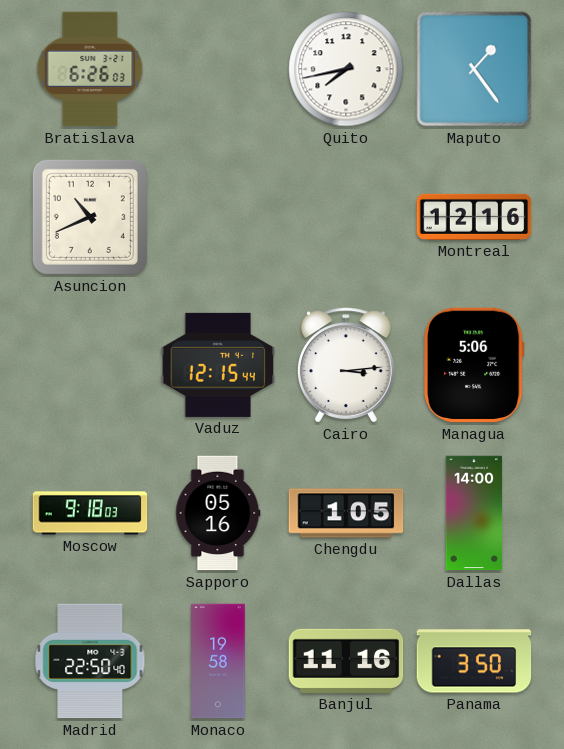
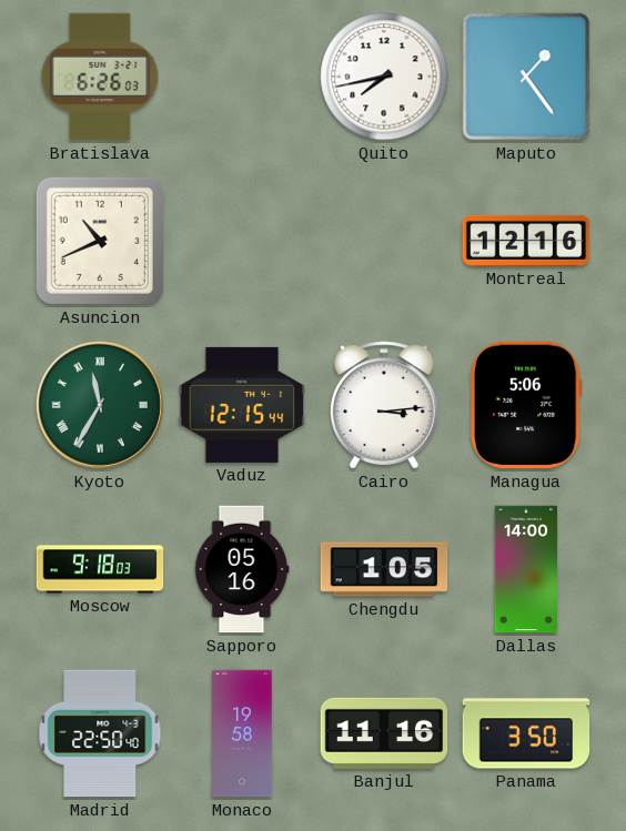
Kyoto: none -> 11:35 (100, 405)
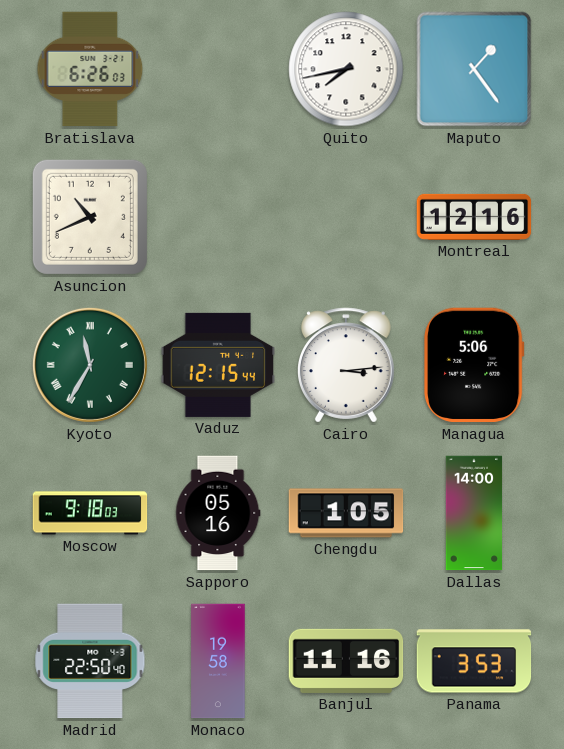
Panama: 3:50 -> 3:53 (474, 661)
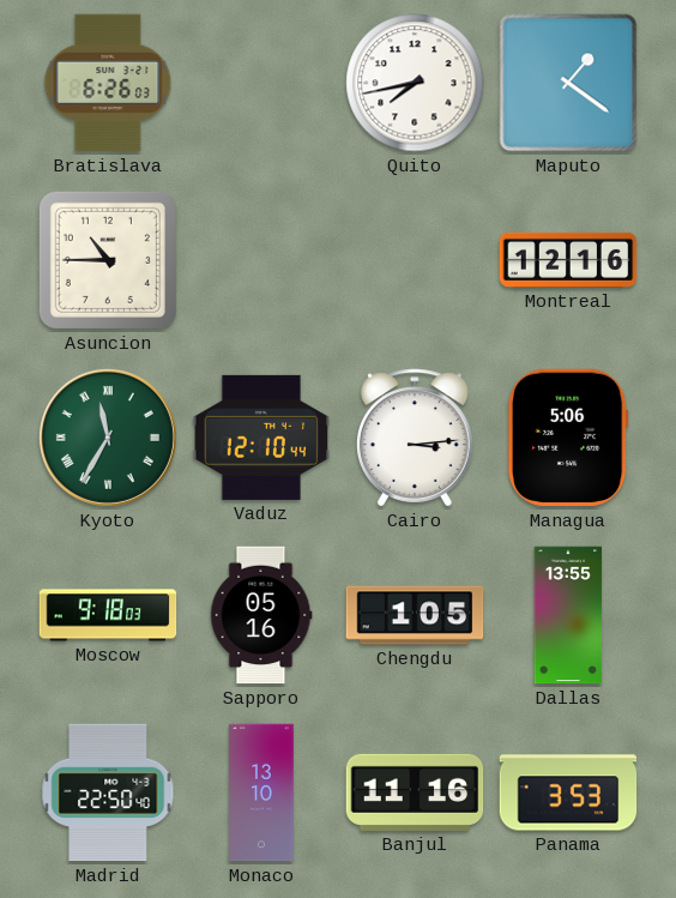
Maputo: 1:24 -> 1:21 (568, 83)
Asuncion: 10:41 -> 10:45 (108, 260)
Vaduz: 12:15 -> 12:10 (261, 438)
Dallas: 14:00 -> 13:55 (568, 615)
Monaco: 19:58 -> 13:10 (261, 792)
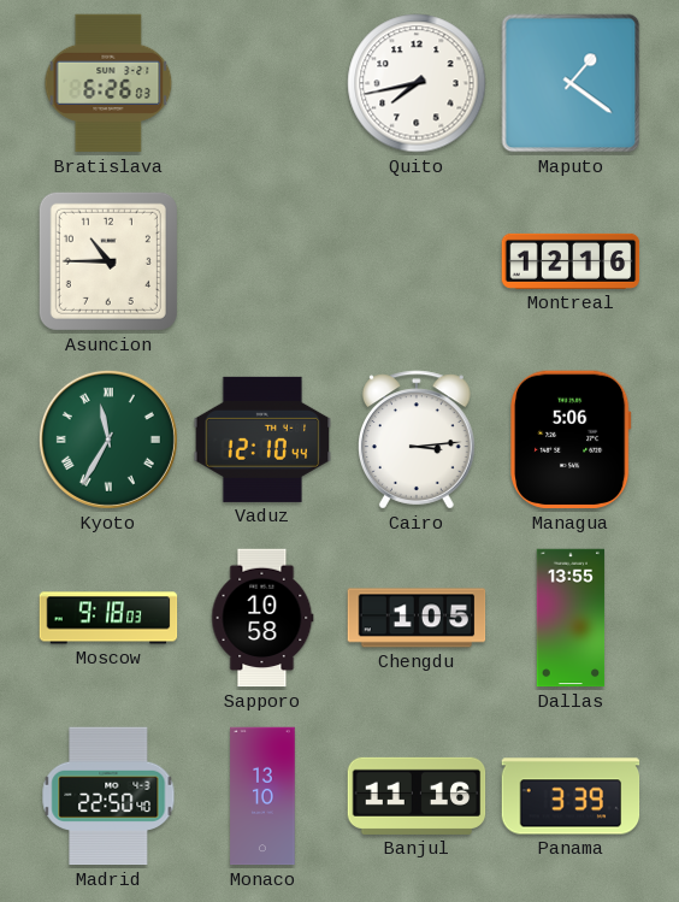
Sapporo: 05:16 -> 10:58 (262, 618)
Panama: 3:53 -> 3:39 (571, 796)
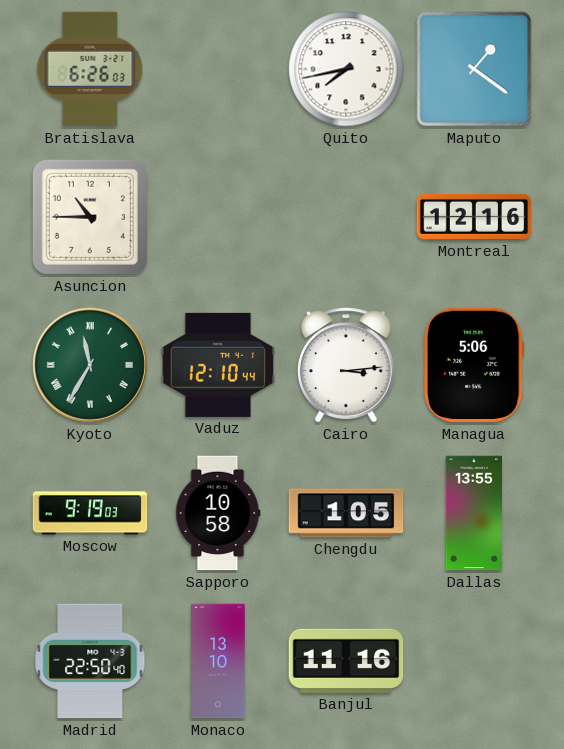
Moscow: 9:18 -> 9:19 (90, 513)
Panama: 3:39 -> none (571, 796)
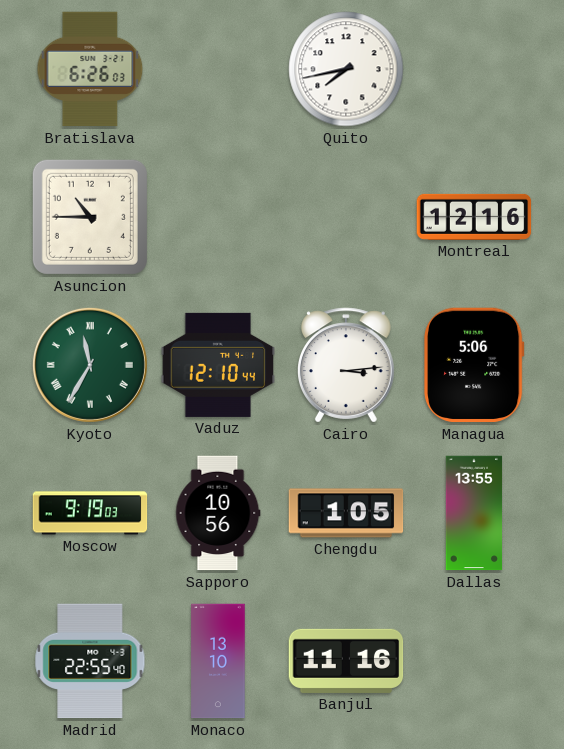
Maputo: 1:21 -> none (474, 69)
Sapporo: 10:58 -> 10:56 (218, 513)
Madrid: 22:50 -> 22:55 (90, 661)
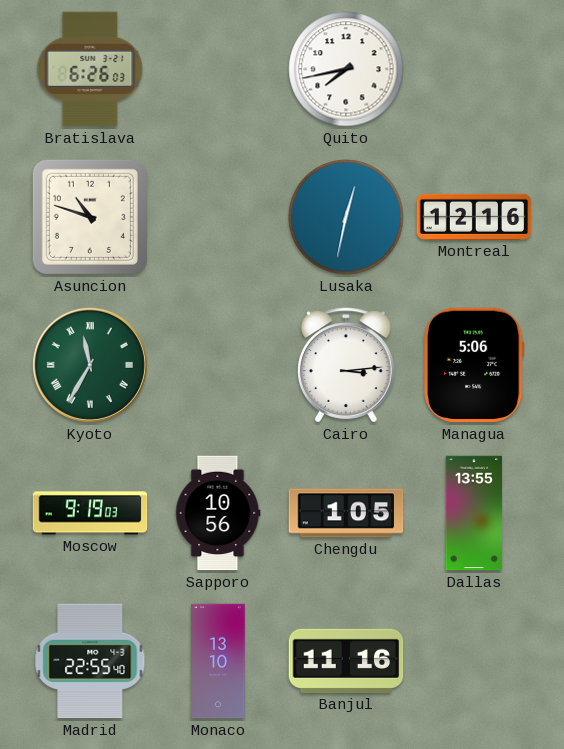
Asuncion: 10:45 -> 10:48 (90, 217)
Lusaka: none -> 12:32 (346, 217)
Vaduz: 12:10 -> none (218, 365)
